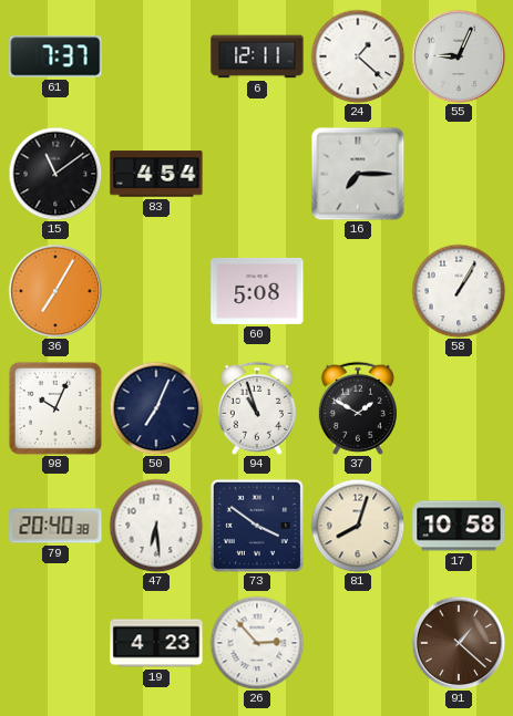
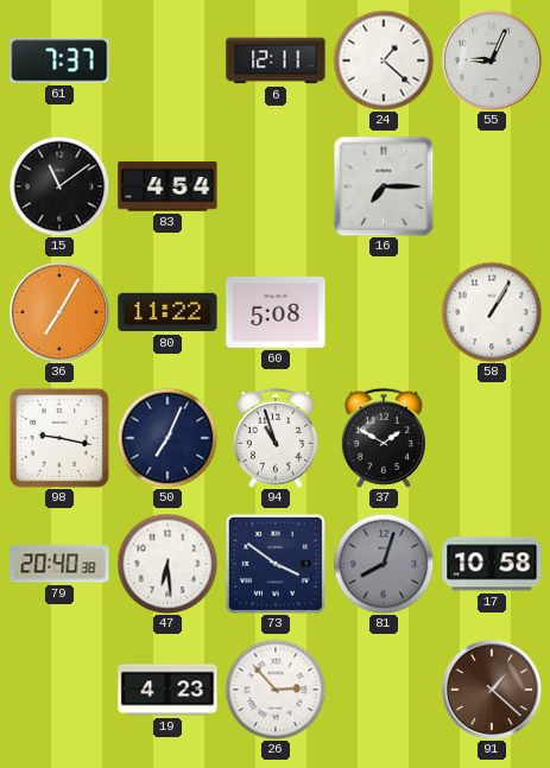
80: none -> 11:22 (167, 312)
98: 10:04 -> 9:17 (59, 438)
81 dial: cream -> grey (384, 564)
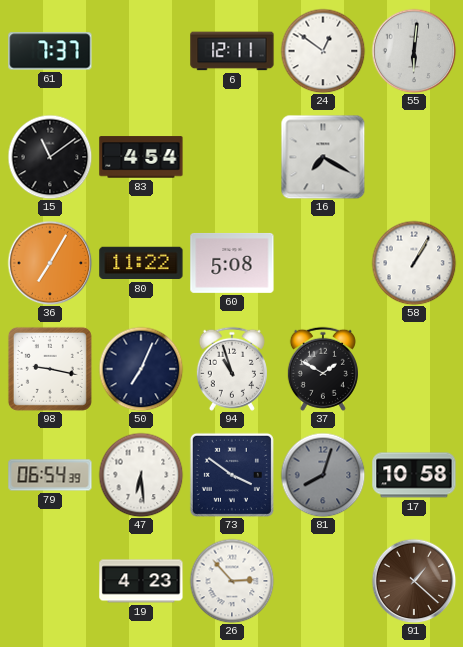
24: 1:22 -> 12:51 (323, 51)
55: 9:04 -> 6:01 (414, 51)
16: 7:15 -> 7:20 (323, 157)
79: 20:40 -> 06:54 (50, 475)
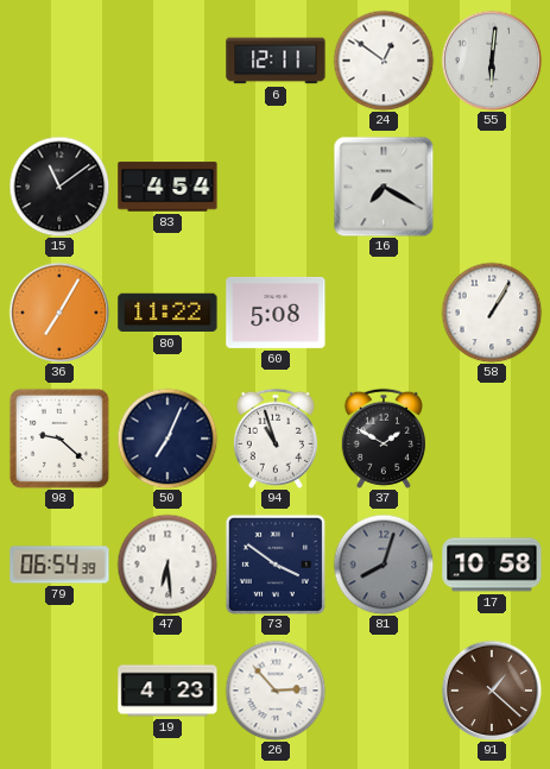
61: 7:37 -> none (50, 51)
98: 9:17 -> 9:22 (59, 439)
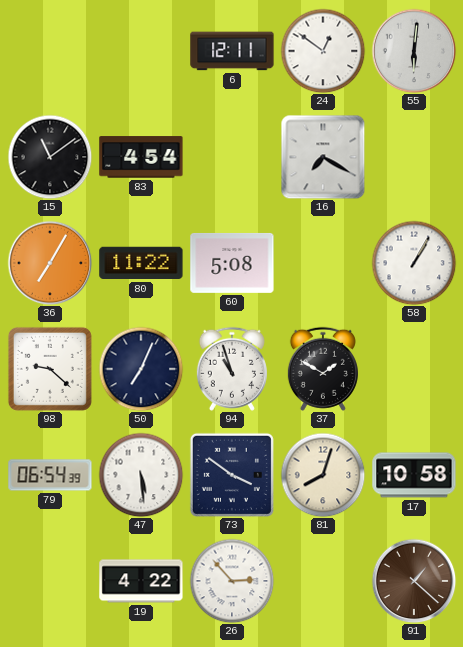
47: 6:29 -> 5:29 (141, 475)
81 dial: grey -> cream (323, 475)
19: 4:23 -> 4:22 (141, 581)
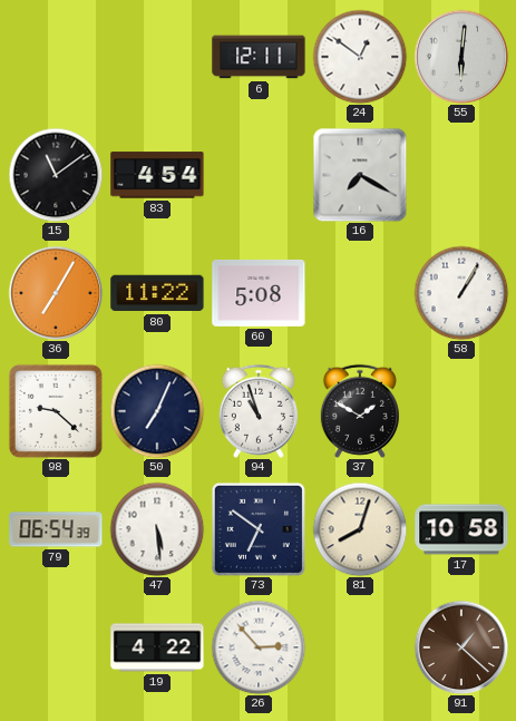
73: 3:51 -> 6:51 (259, 529)
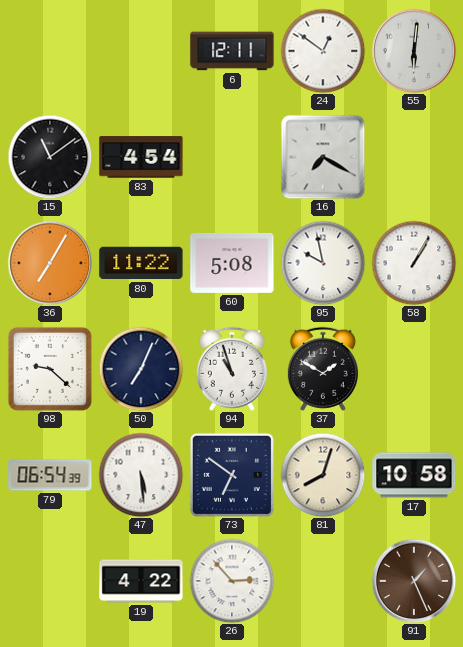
95: none -> 9:58 (323, 263)
91: 1:22 -> 1:26 (414, 581)
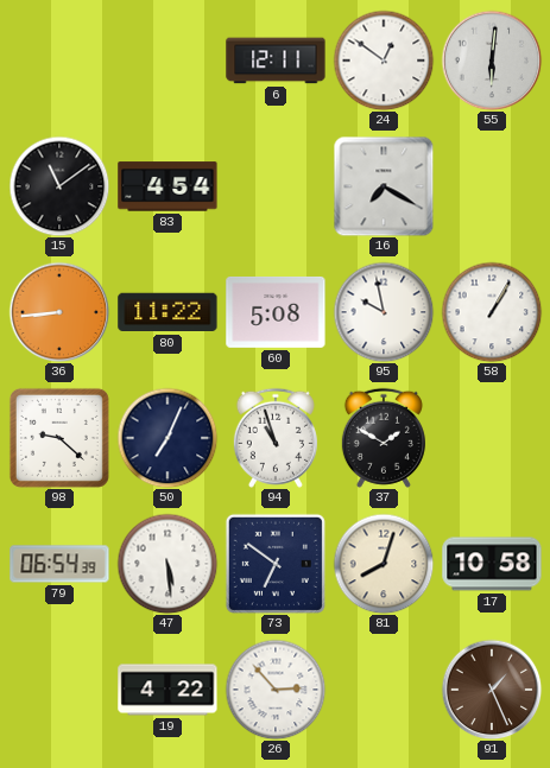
36: 7:05 -> 8:44 (59, 312)
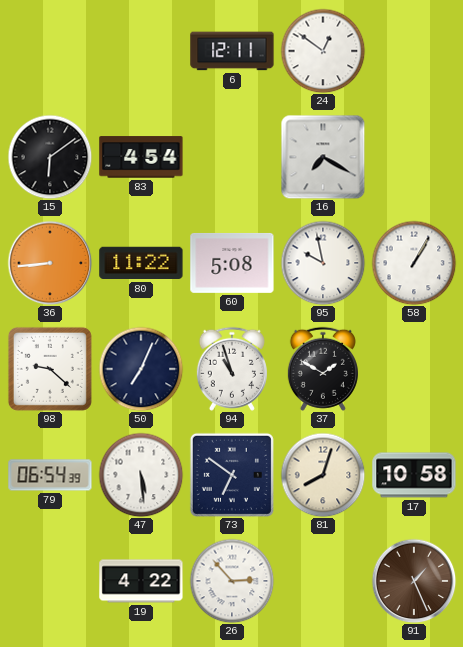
55: 6:01 -> none (492, 61)
15: 11:09 -> 6:09 (50, 157)
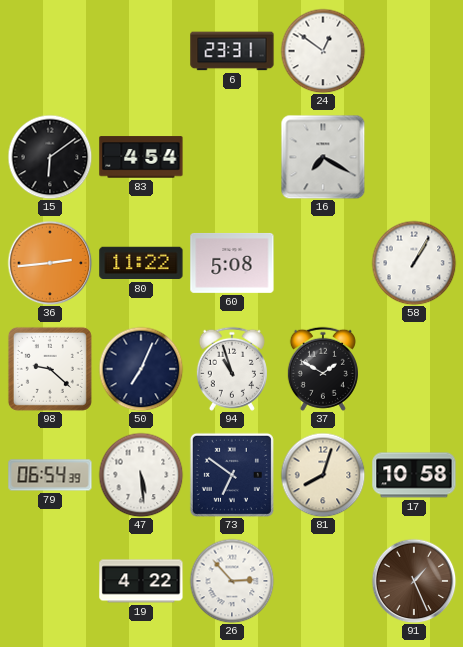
6: 12:11 -> 23:31 (232, 51)
36: 8:44 -> 2:44 (50, 263)
95: 9:58 -> none (323, 263)
